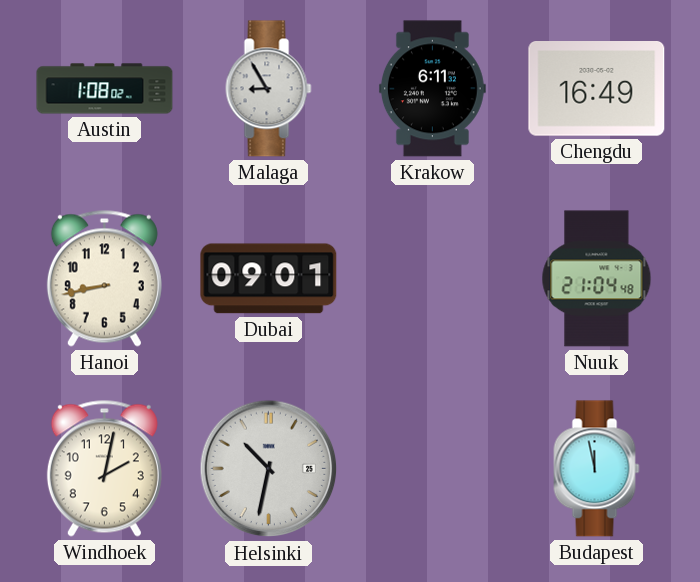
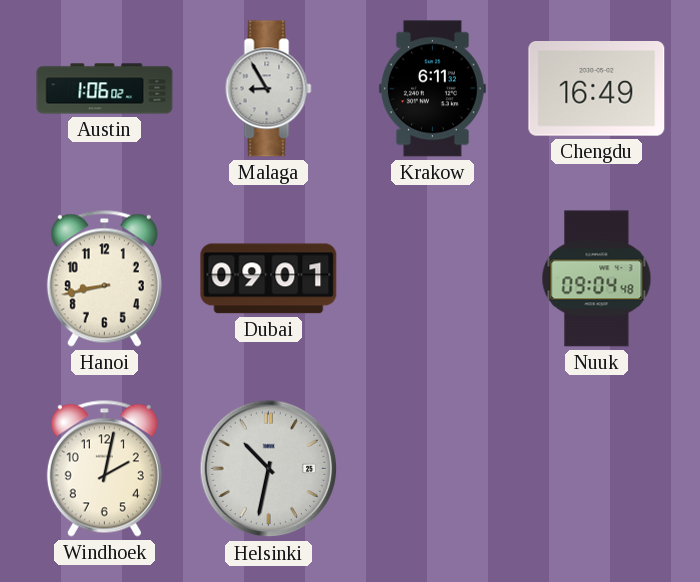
Austin: 1:08 -> 1:06 (105, 89)
Nuuk: 21:04 -> 09:04 (597, 279)
Budapest: 11:58 -> none (597, 469)
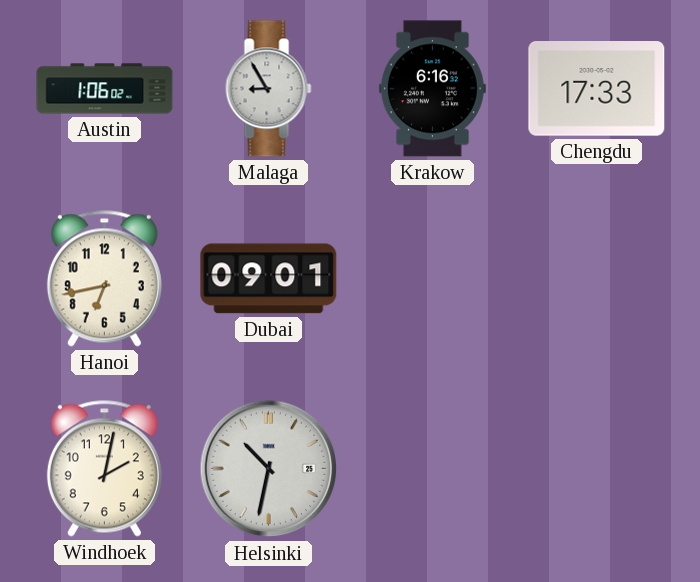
Krakow: 6:11 -> 6:16 (432, 89)
Chengdu: 16:49 -> 17:33 (597, 89)
Hanoi: 8:43 -> 6:43 (104, 278)
Nuuk: 09:04 -> none (597, 279)
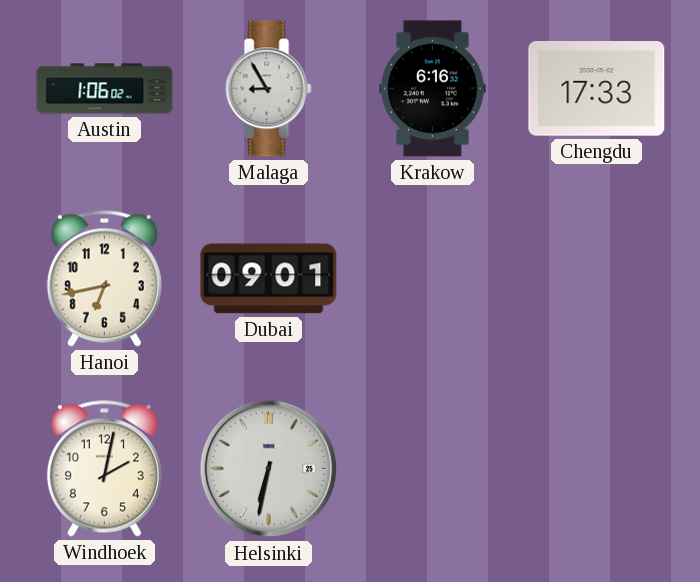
Helsinki: 10:32 -> 6:32 (269, 469)
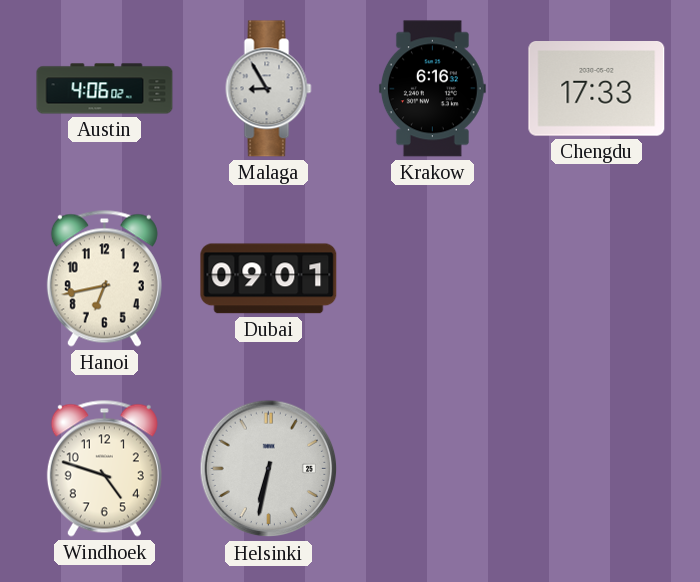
Austin: 1:06 -> 4:06 (105, 89)
Windhoek: 2:02 -> 4:48 (104, 468)
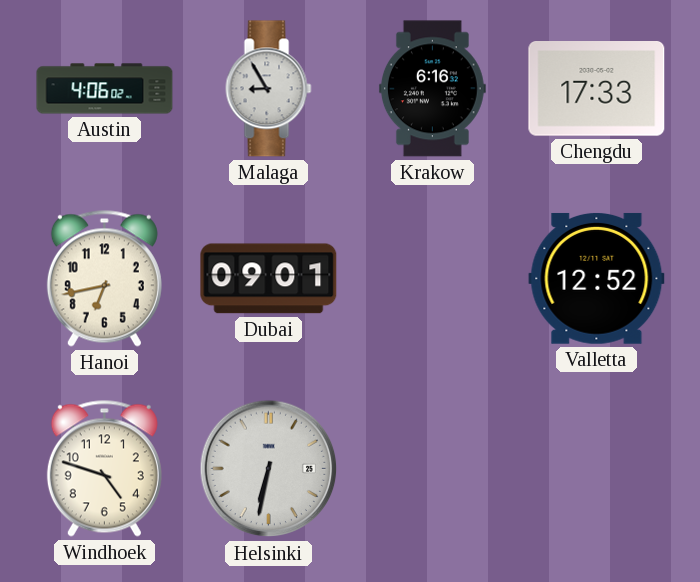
Valletta: none -> 12:52 (597, 278)
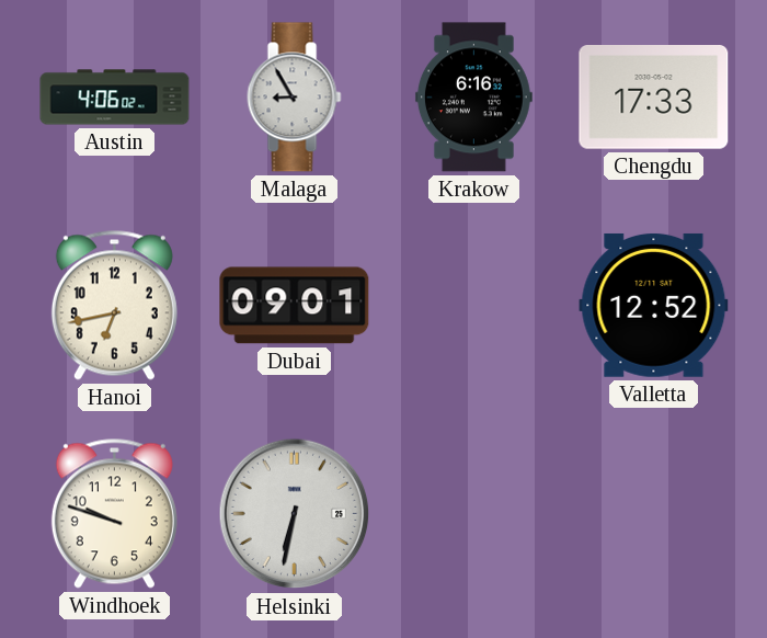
Windhoek: 4:48 -> 9:48 (114, 513)
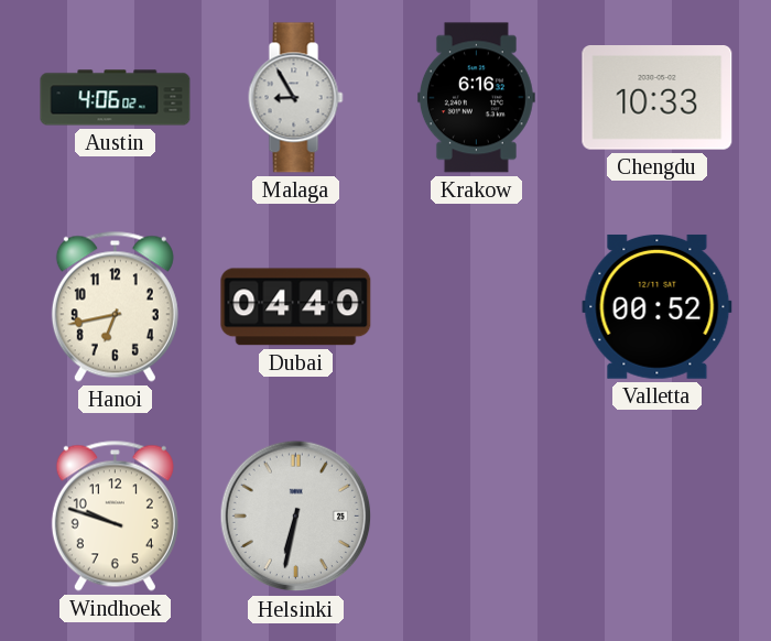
Chengdu: 17:33 -> 10:33 (658, 98)
Dubai: 09:01 -> 04:40 (296, 307)
Valletta: 12:52 -> 00:52 (658, 306)
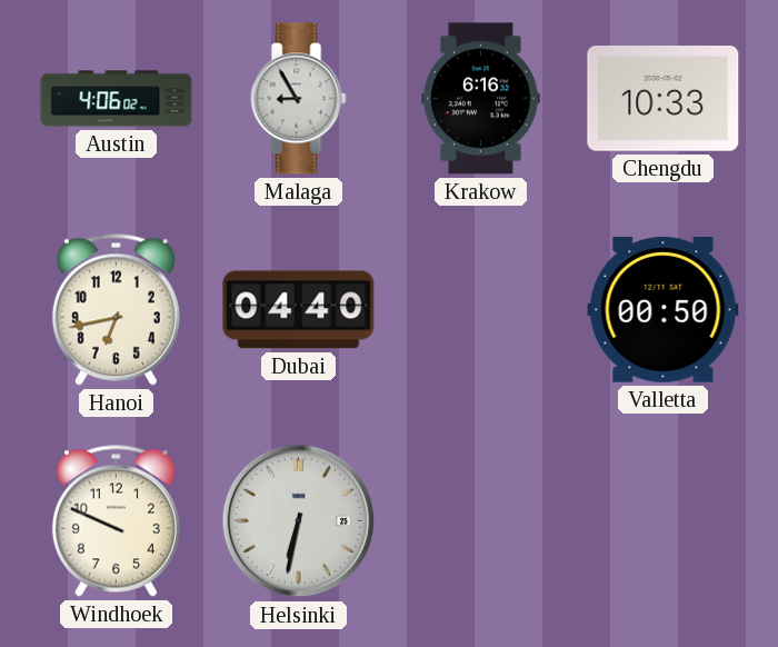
Valletta: 00:52 -> 00:50 (664, 309)
Windhoek: 9:48 -> 9:49 (116, 520)
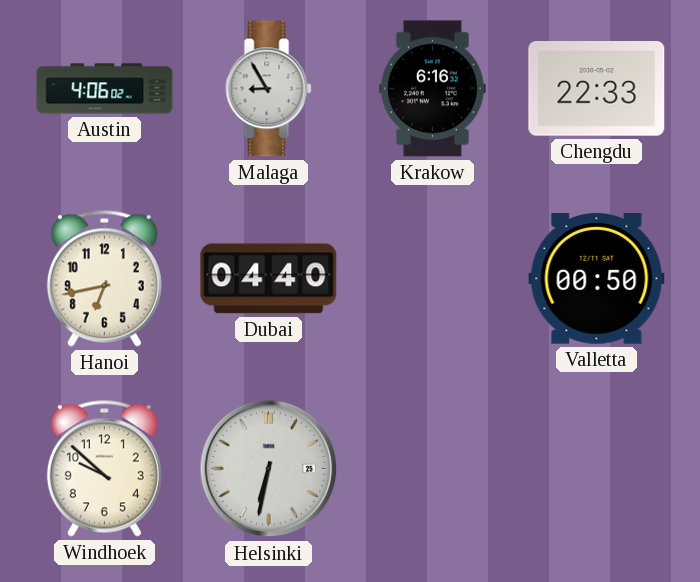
Chengdu: 10:33 -> 22:33 (597, 89)
Windhoek: 9:49 -> 9:52 (104, 468)
